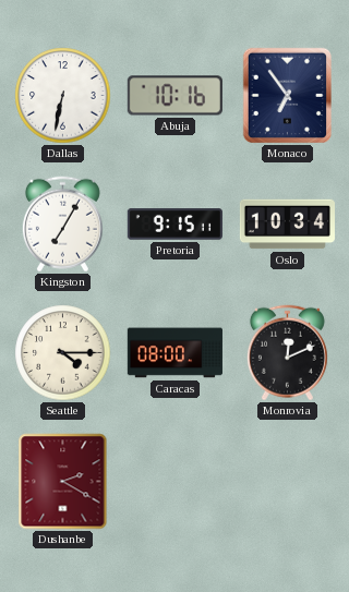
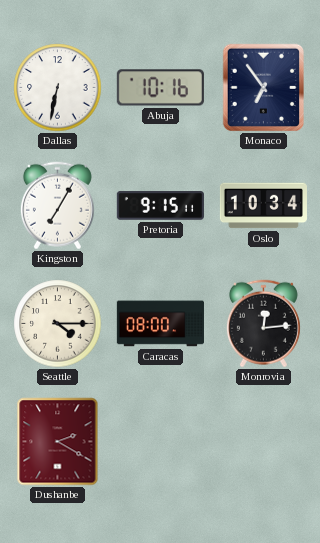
Monrovia: 12:11 -> 12:14 (263, 324)
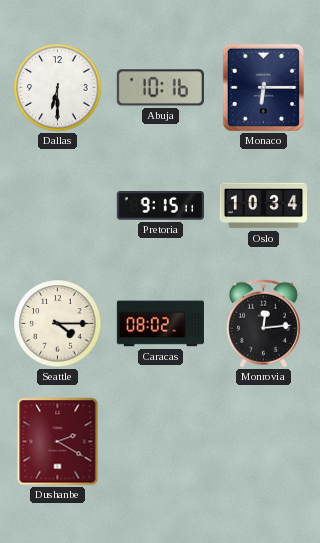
Dallas: 6:32 -> 6:30 (58, 88)
Monaco: 6:54 -> 6:15 (263, 88)
Kingston: 7:05 -> none (57, 206)
Caracas: 08:00 -> 08:02 (160, 324)
